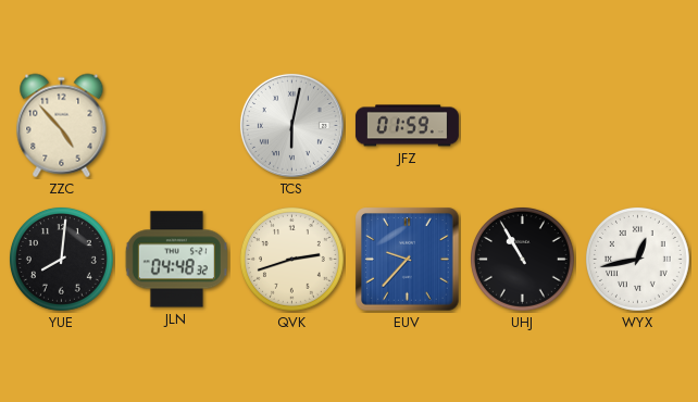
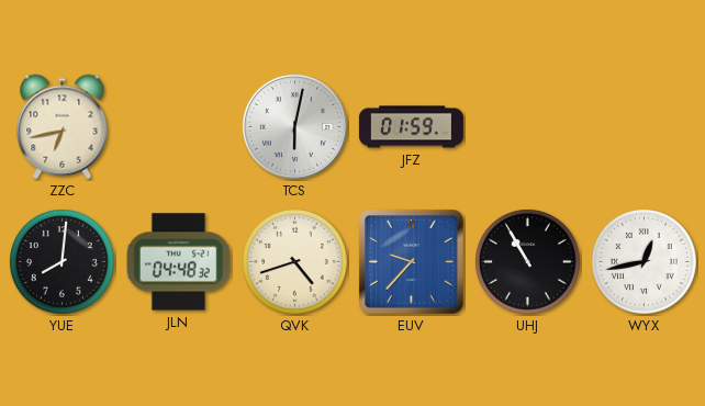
ZZC: 4:53 -> 6:43 (63, 127)
QVK: 2:42 -> 4:42 (295, 262)
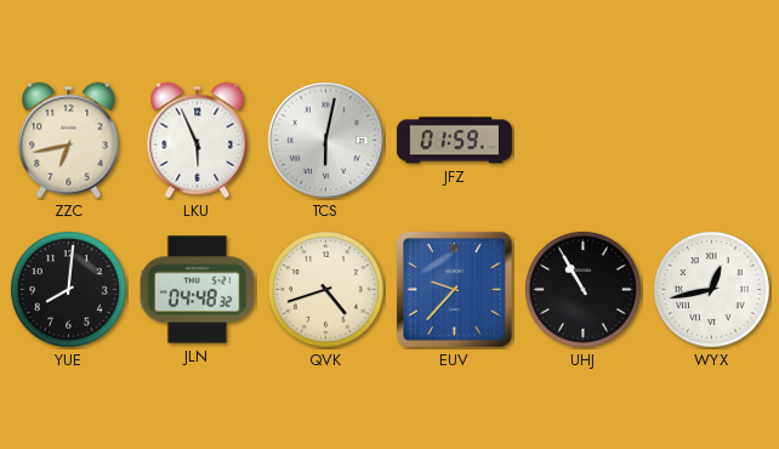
LKU: none -> 5:56 (198, 141)
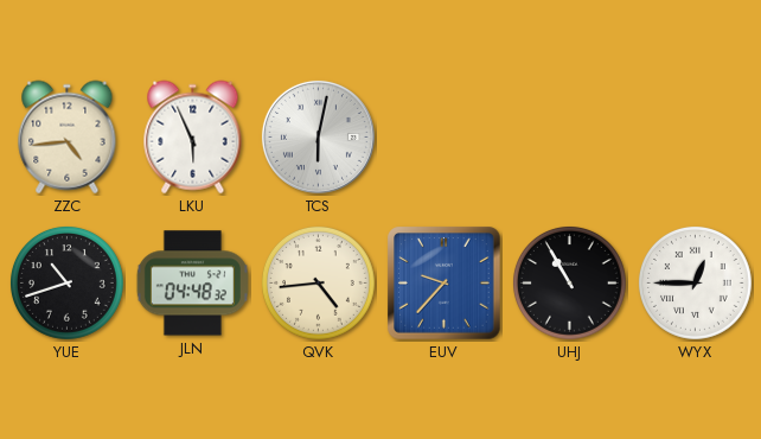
ZZC: 6:43 -> 4:44 (68, 138)
JFZ: 01:59 -> none (454, 141)
YUE: 8:01 -> 10:42 (68, 284)
QVK: 4:42 -> 4:44 (319, 284)
WYX: 12:43 -> 12:45 (696, 284)
